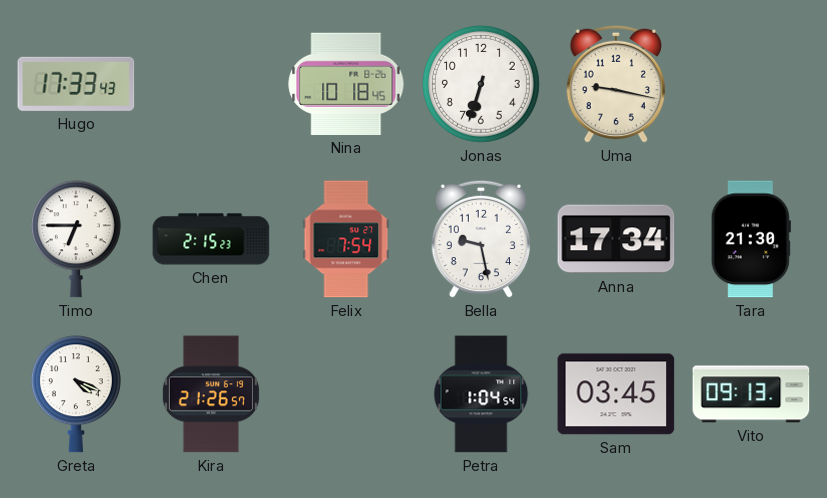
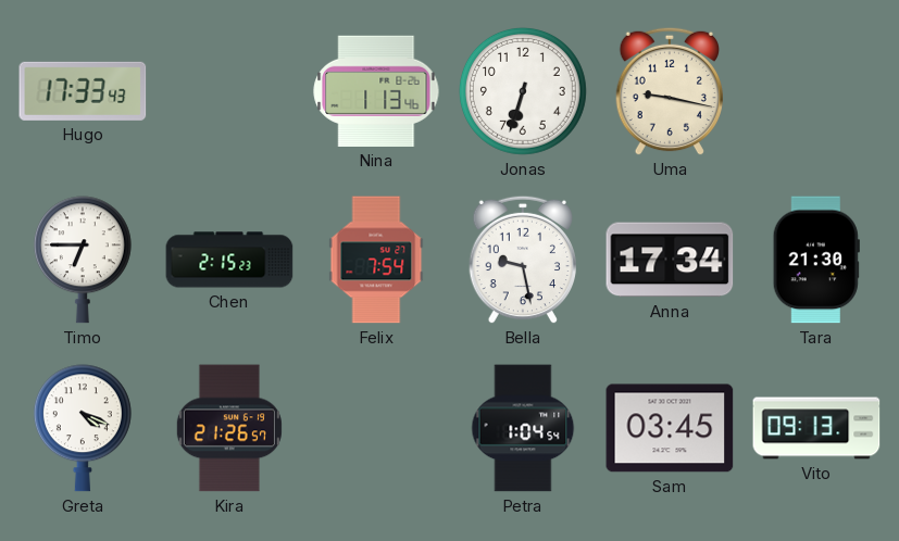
Nina: 10:18 -> 1:13 (376, 91)
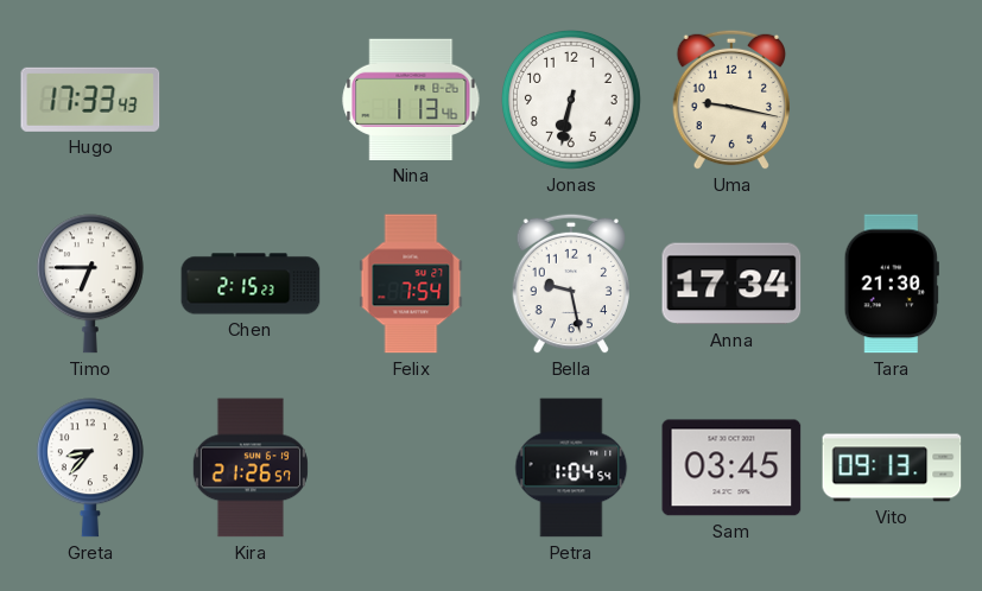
Jonas: 6:33 -> 6:32 (571, 100)
Greta: 4:19 -> 8:37 (90, 468)
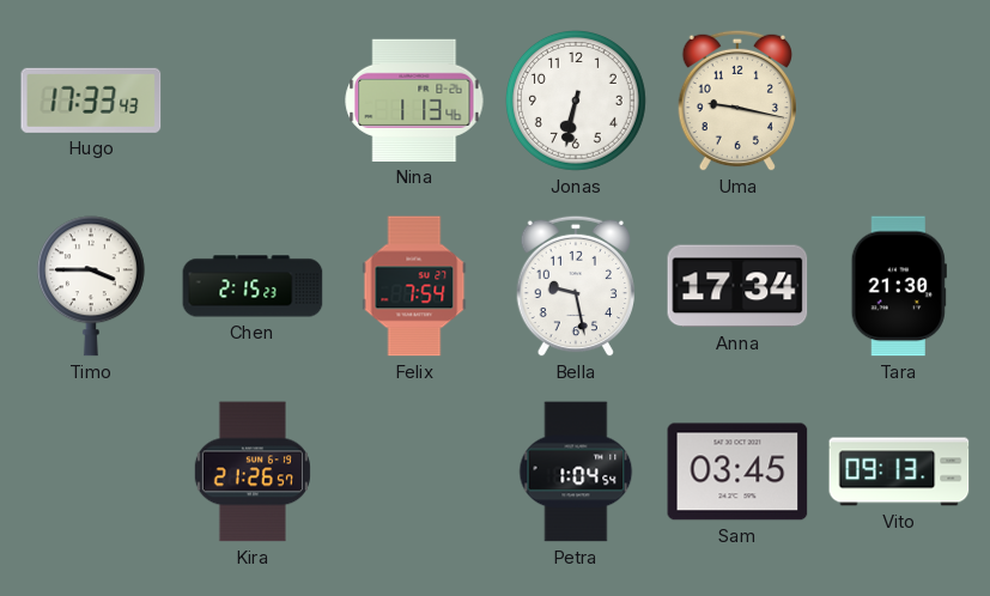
Timo: 6:45 -> 3:45 (91, 286)
Greta: 8:37 -> none (90, 468)
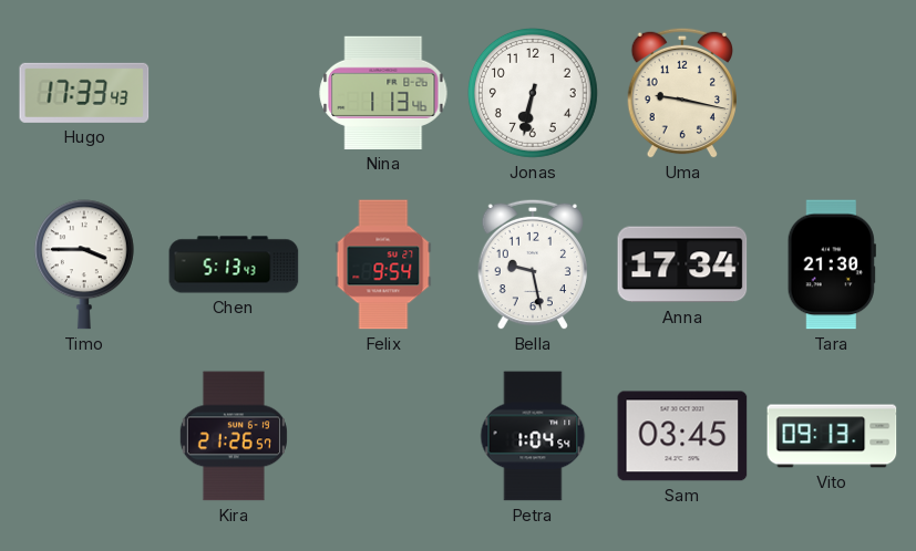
Chen: 2:15 -> 5:13 (234, 264)
Felix: 7:54 -> 9:54 (383, 264)
